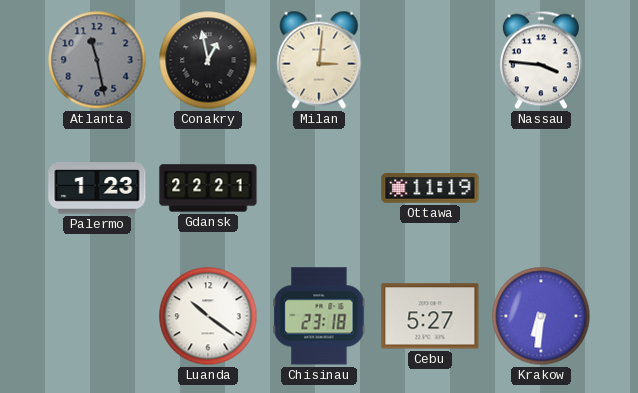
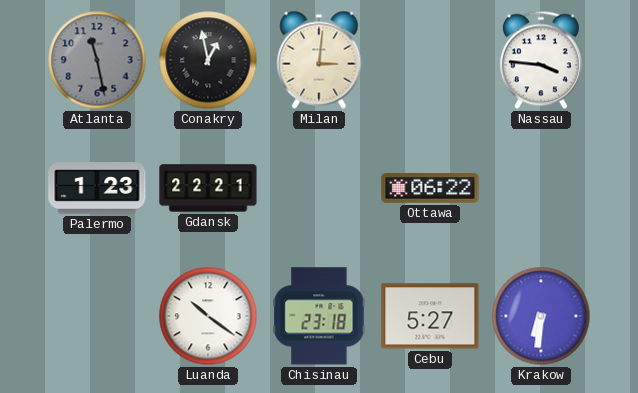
Ottawa: 11:19 -> 06:22 (430, 188)
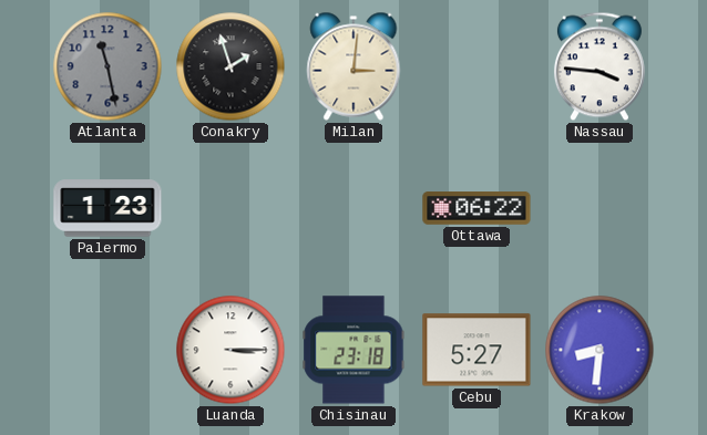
Conakry: 12:58 -> 1:57 (230, 66)
Gdansk: 22:21 -> none (208, 188)
Luanda: 10:21 -> 3:15 (230, 350)
Krakow: 6:31 -> 8:31 (600, 350)
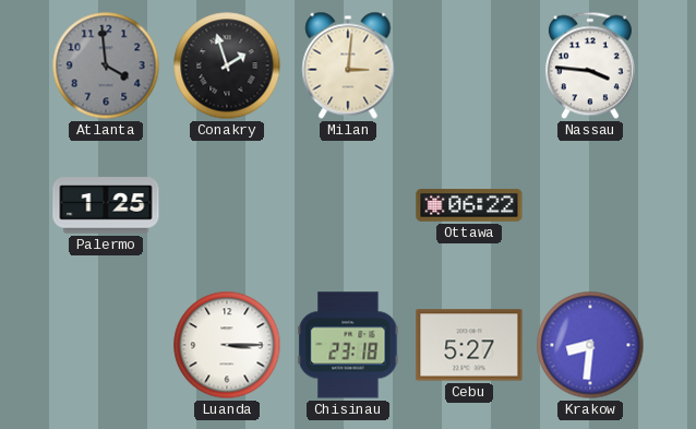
Atlanta: 11:28 -> 3:59 (106, 65)
Palermo: 1:23 -> 1:25 (106, 205)
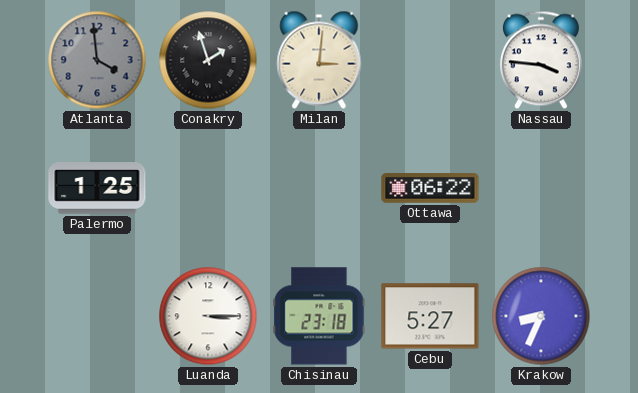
Krakow: 8:31 -> 8:34 (541, 316)
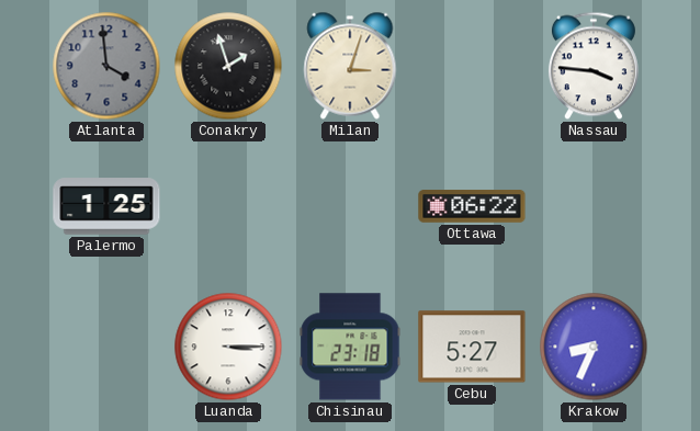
Milan: 3:01 -> 3:03 (350, 66)
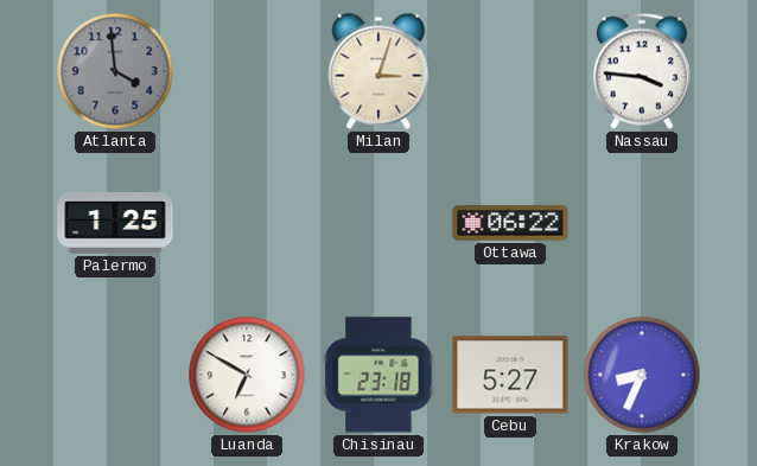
Conakry: 1:57 -> none (228, 66)
Luanda: 3:15 -> 6:50 (247, 375)
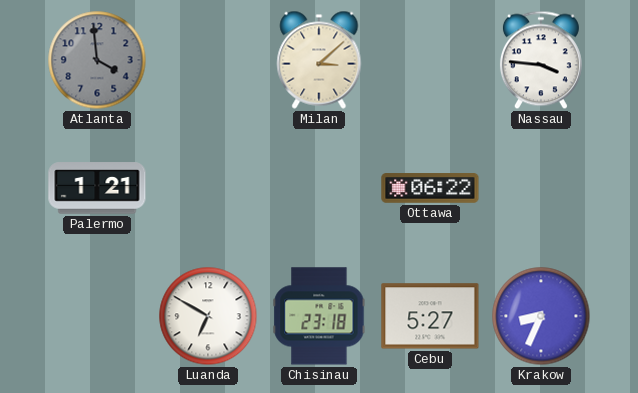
Milan: 3:03 -> 3:08 (319, 60)
Palermo: 1:25 -> 1:21 (97, 188)
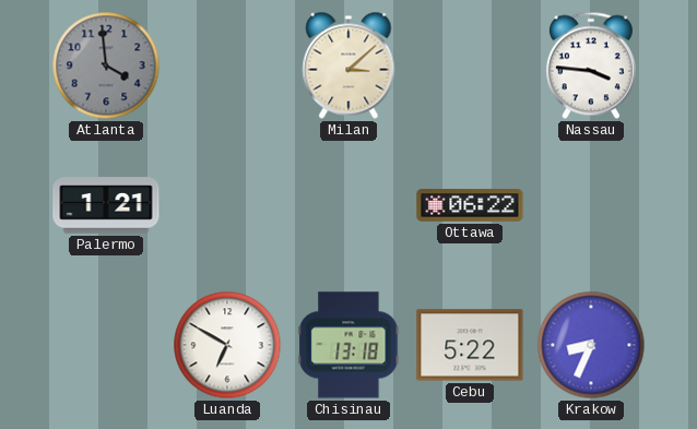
Chisinau: 23:18 -> 13:18 (349, 345)
Cebu: 5:27 -> 5:22 (470, 345)
